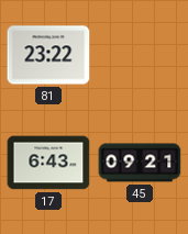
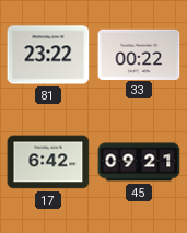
33: none -> 00:22 (139, 54)
17: 6:43 -> 6:42 (48, 162)
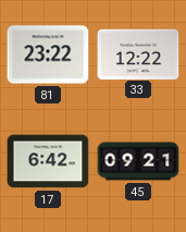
33: 00:22 -> 12:22 (138, 53)
